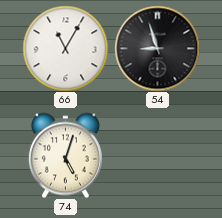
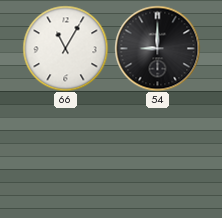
54: 8:57 -> 9:00 (157, 48)
74: 5:03 -> none (65, 155)
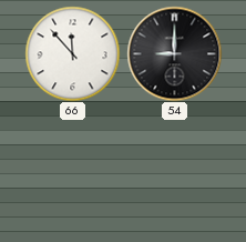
66: 11:05 -> 11:53 (72, 53)
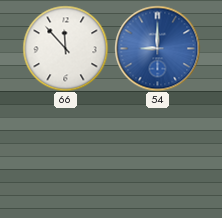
54 dial: black -> blue (157, 48)
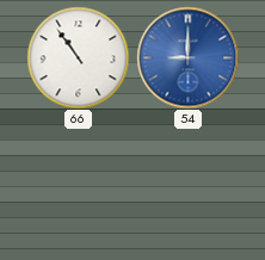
66: 11:53 -> 10:54 (78, 57)
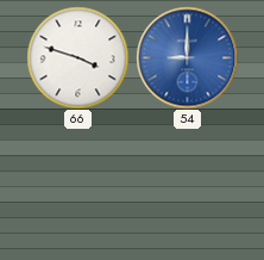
66: 10:54 -> 3:48 (77, 57)
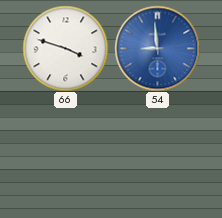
54: 9:00 -> 8:59 (157, 48)
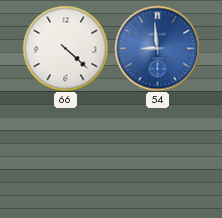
66: 3:48 -> 4:22 (65, 48)
